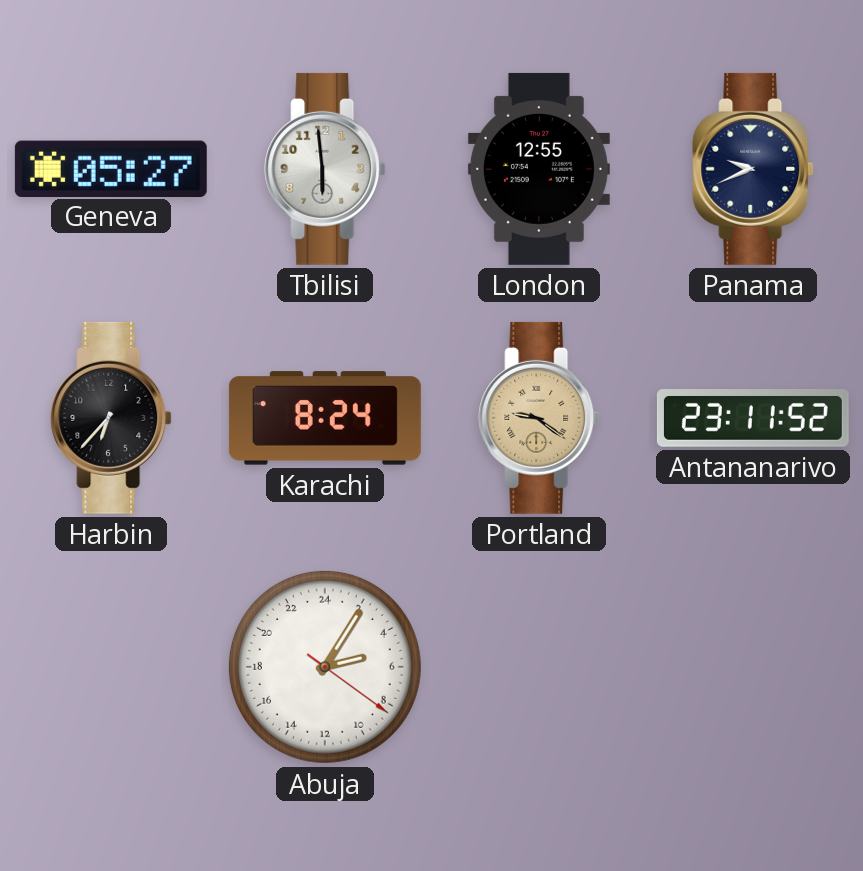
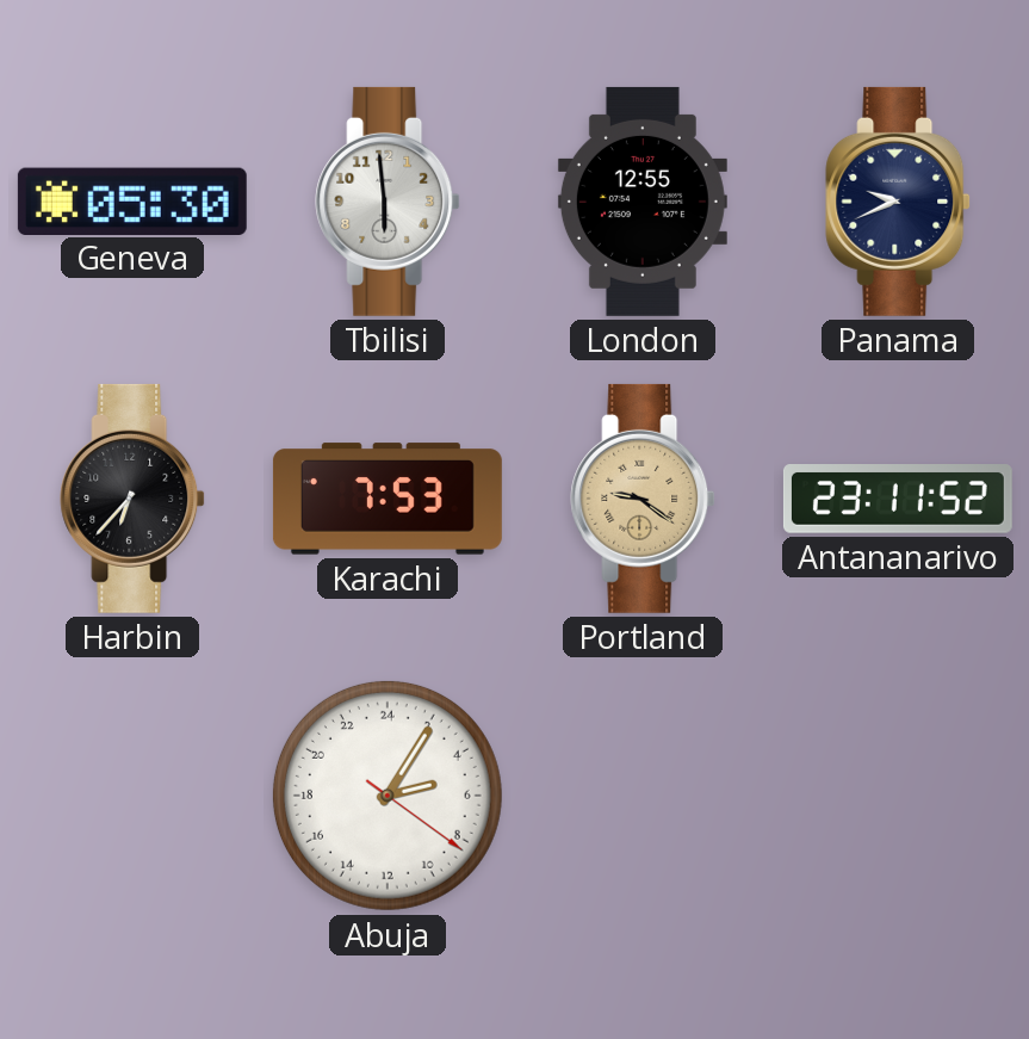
Geneva: 05:27 -> 05:30 (132, 200)
Karachi: 8:24 -> 7:53 (388, 499)
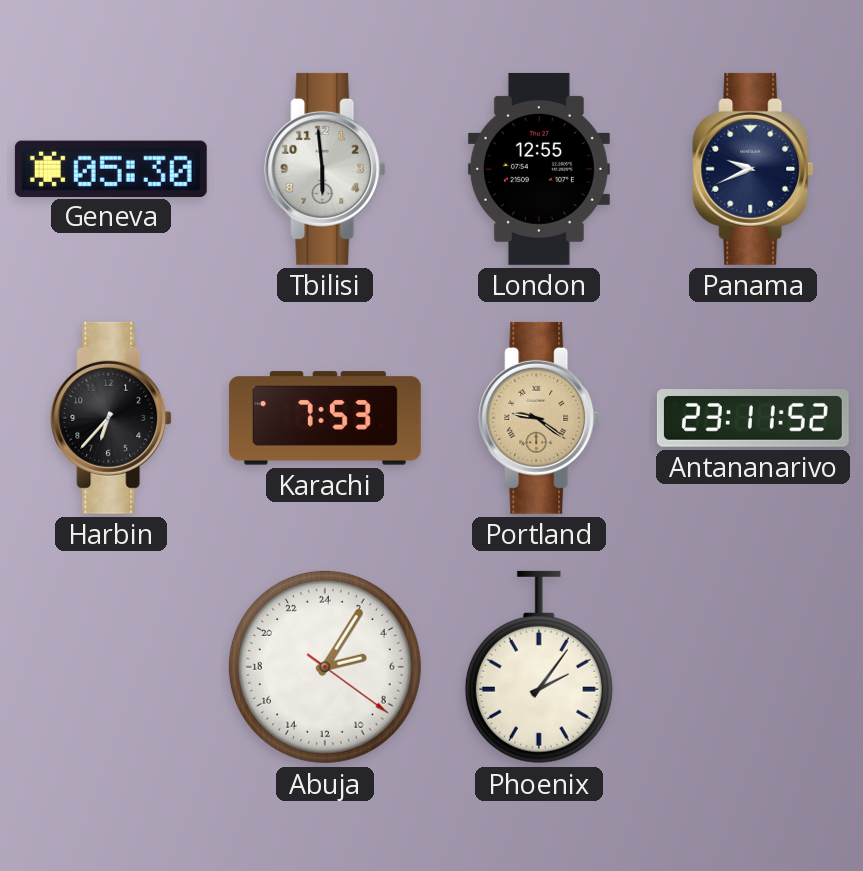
Phoenix: none -> 2:06 (539, 667)
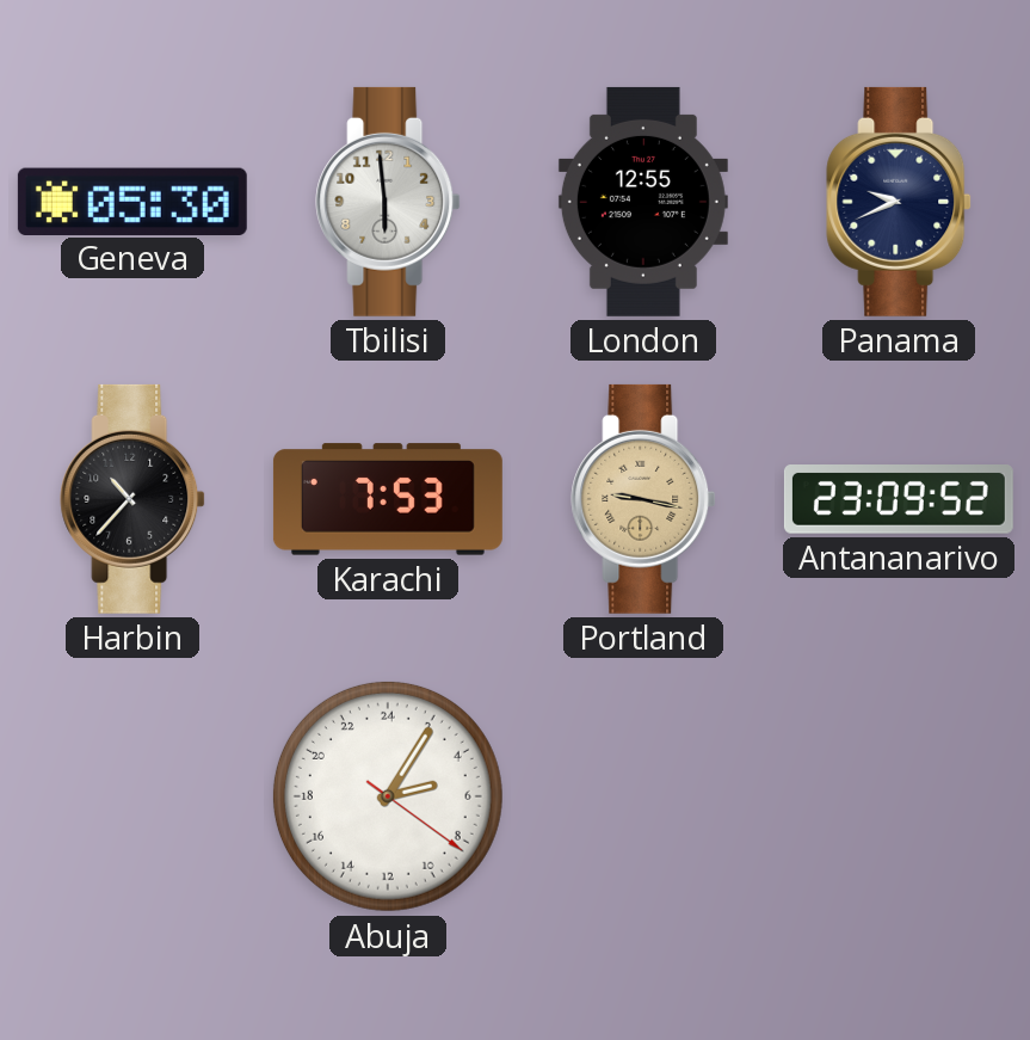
Harbin: 6:37 -> 10:37 (132, 499)
Portland: 9:21 -> 9:17 (643, 499)
Antananarivo: 23:11 -> 23:09 (899, 500)
Phoenix: 2:06 -> none (539, 667)
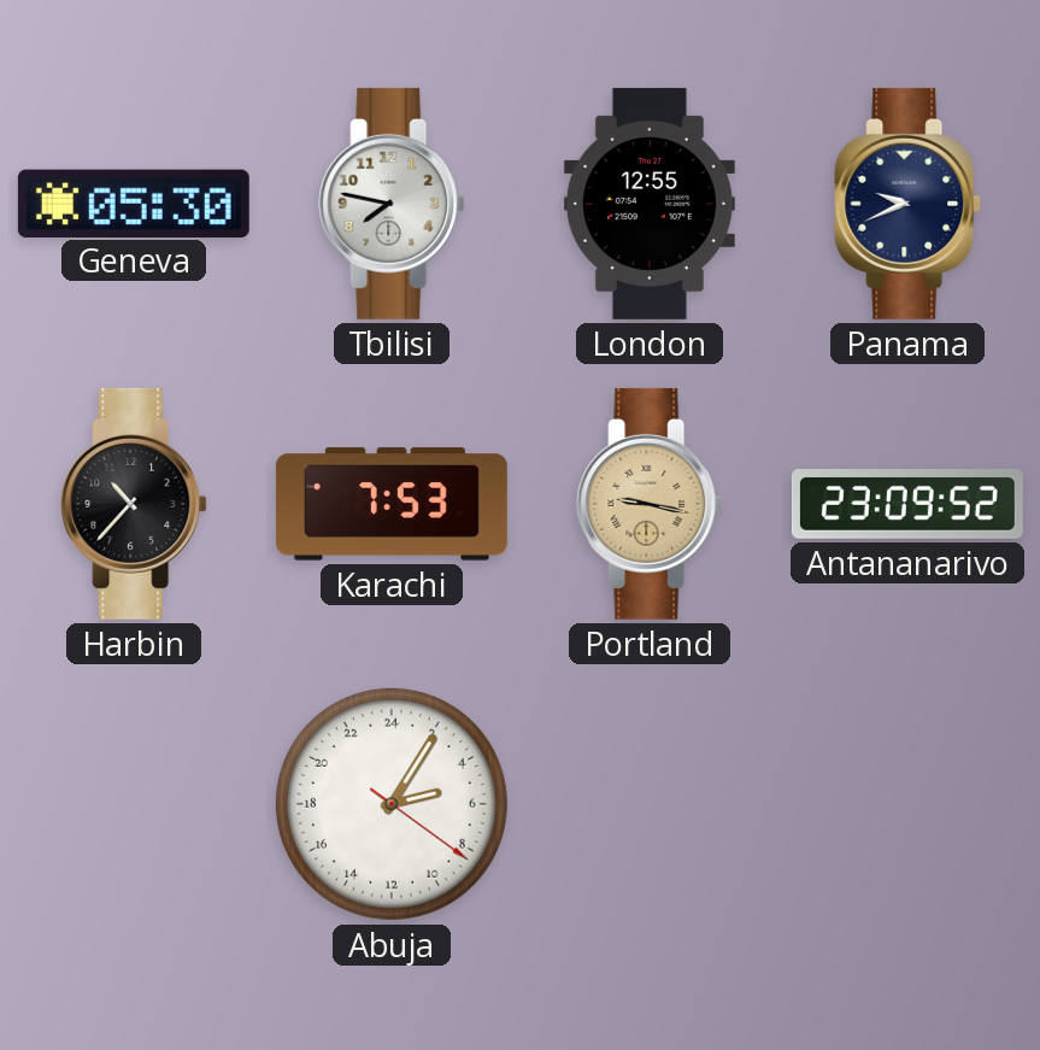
Tbilisi: 5:59 -> 7:47 (392, 204)
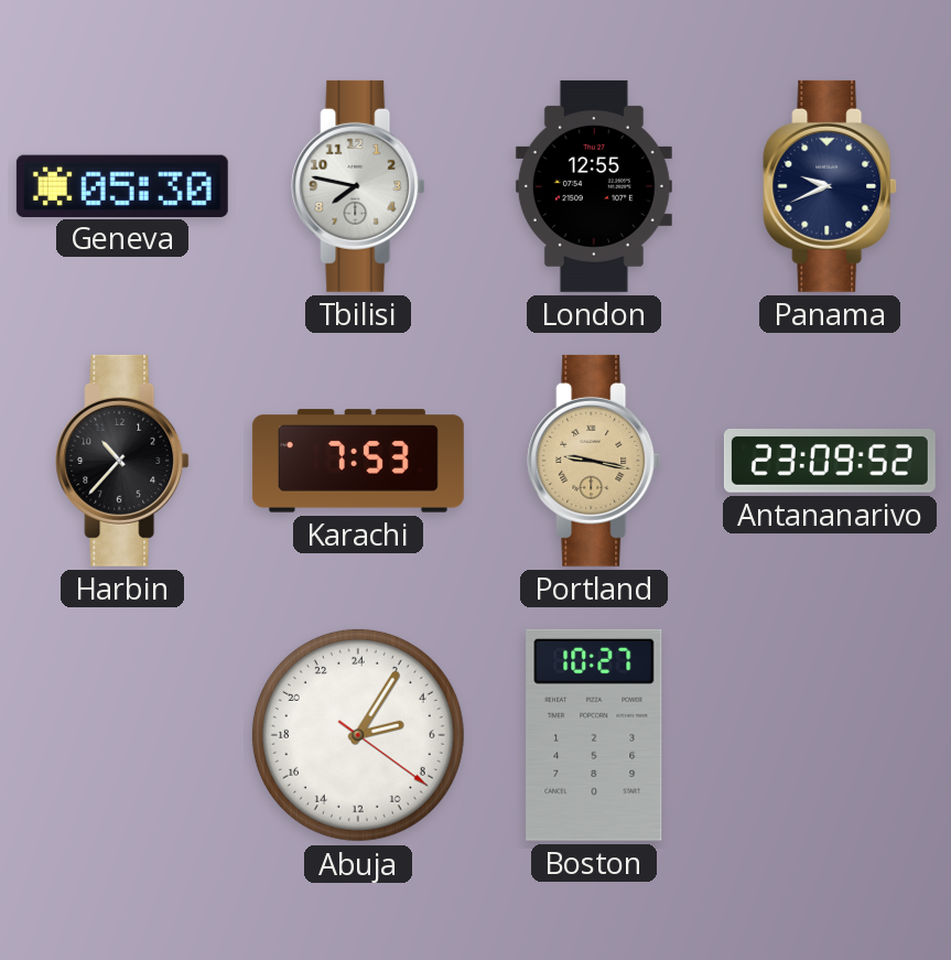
Boston: none -> 10:27 (594, 735)
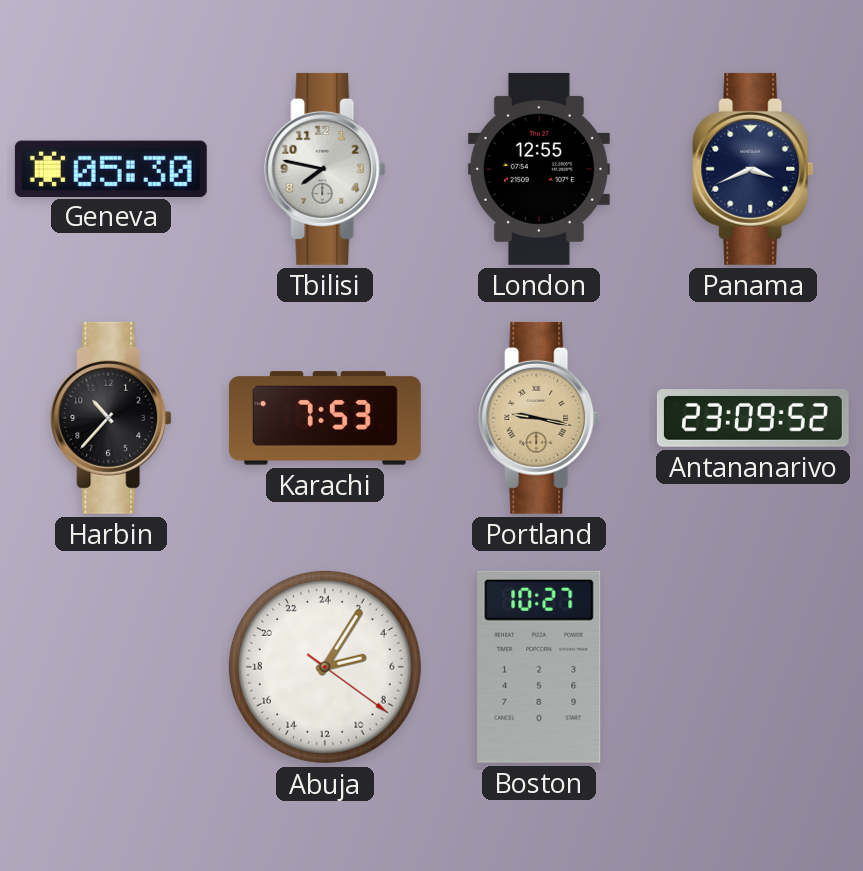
Panama: 9:41 -> 3:41 (753, 169)
